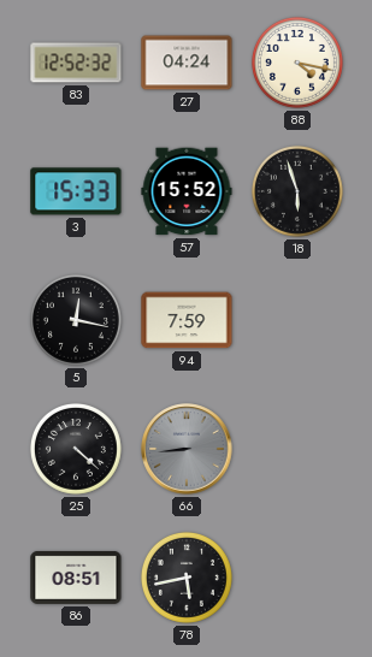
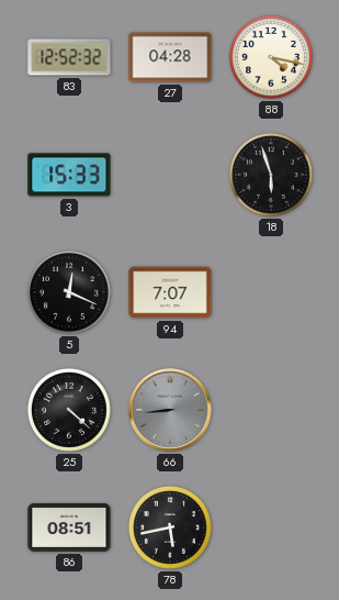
27: 04:24 -> 04:28 (170, 57)
57: 15:52 -> none (187, 191)
5: 12:17 -> 12:19 (69, 292)
94: 7:59 -> 7:07 (170, 292)
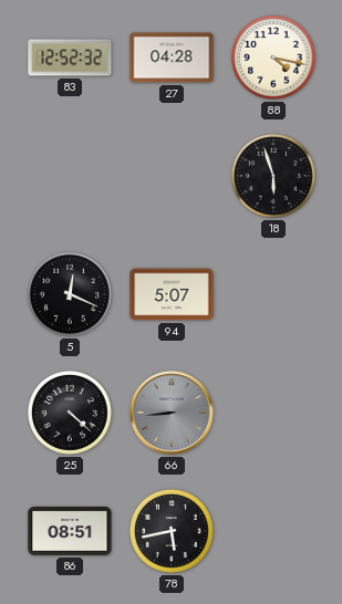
3: 15:33 -> none (69, 175)
94: 7:07 -> 5:07 (172, 294)
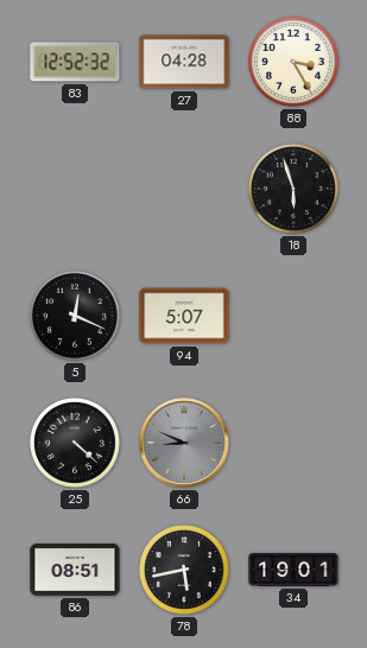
88: 4:17 -> 3:25 (293, 62)
66: 8:44 -> 8:49 (184, 443)
34: none -> 19:01 (293, 570)
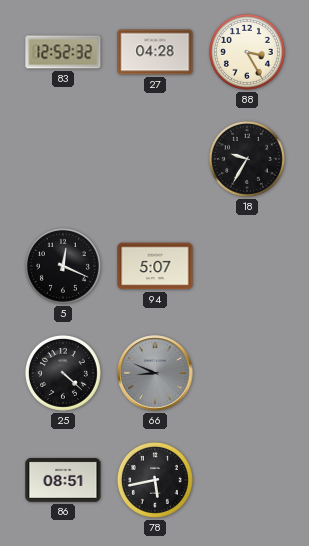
18: 5:57 -> 9:35 (247, 159)
34: 19:01 -> none (293, 570)
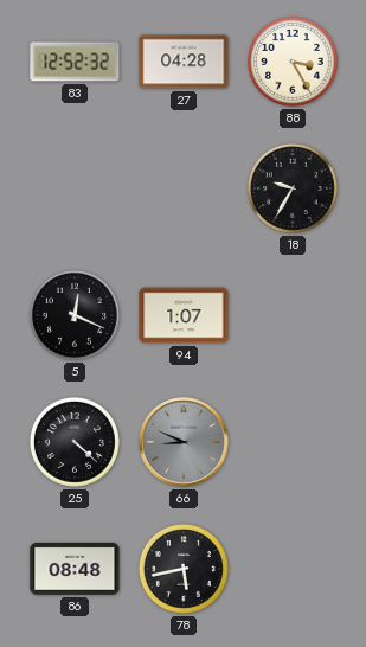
94: 5:07 -> 1:07 (184, 315)
86: 08:51 -> 08:48 (75, 569)
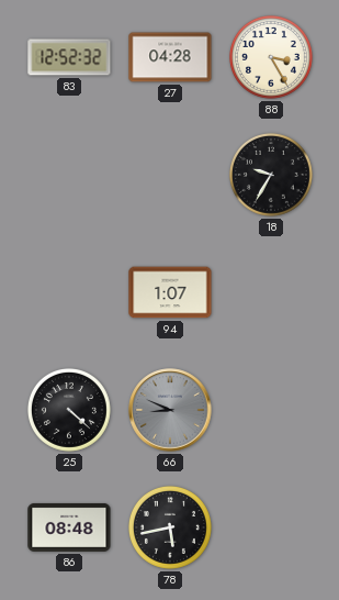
5: 12:19 -> none (75, 315)
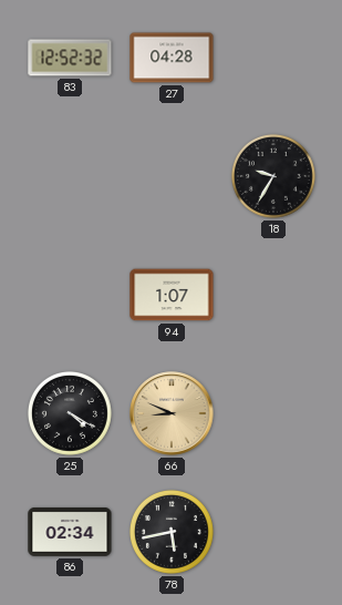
88: 3:25 -> none (271, 57)
25: 4:22 -> 4:20 (70, 413)
66 dial: grey -> champagne (172, 413)
86: 08:48 -> 02:34 (70, 532)
